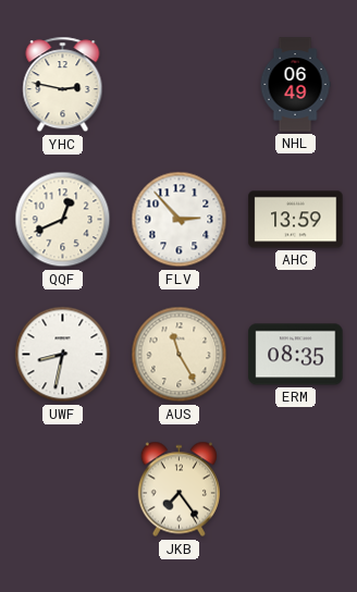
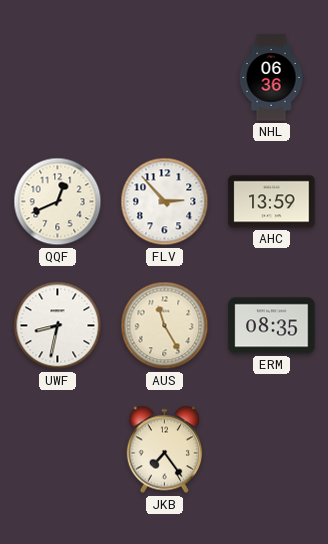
YHC: 2:47 -> none (63, 85)
NHL: 06:49 -> 06:36 (271, 78)
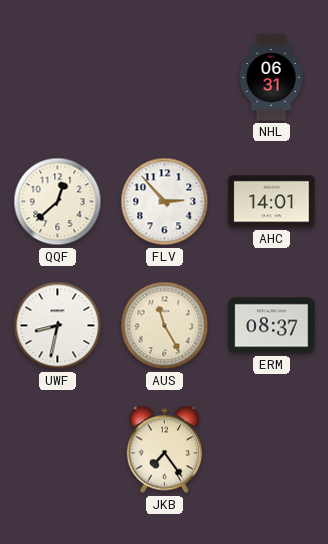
NHL: 06:36 -> 06:31 (271, 78)
QQF: 12:41 -> 12:38 (58, 202)
AHC: 13:59 -> 14:01 (272, 202)
ERM: 08:35 -> 08:37 (272, 326)
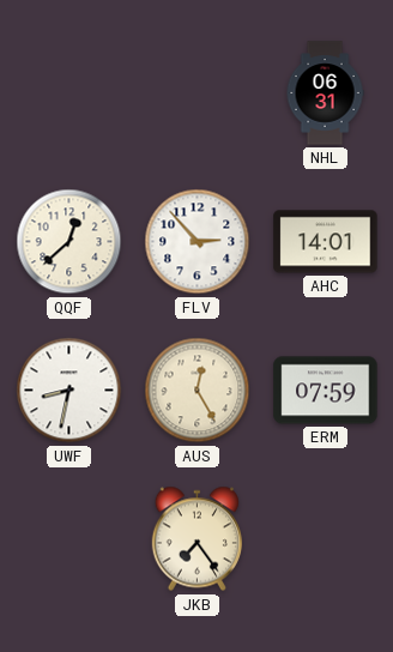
AUS: 11:25 -> 12:25 (198, 391)
ERM: 08:37 -> 07:59 (326, 391)
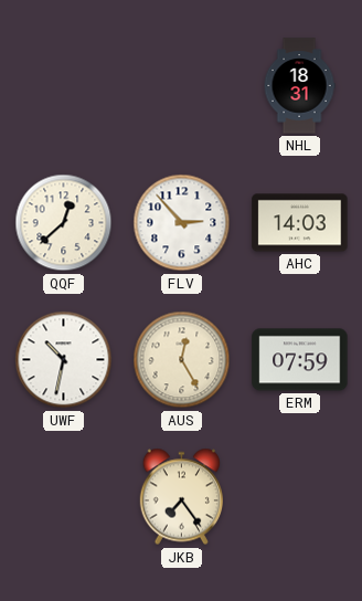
NHL: 06:31 -> 18:31 (299, 86)
AHC: 14:01 -> 14:03 (300, 223)
UWF: 8:32 -> 10:32 (64, 360)
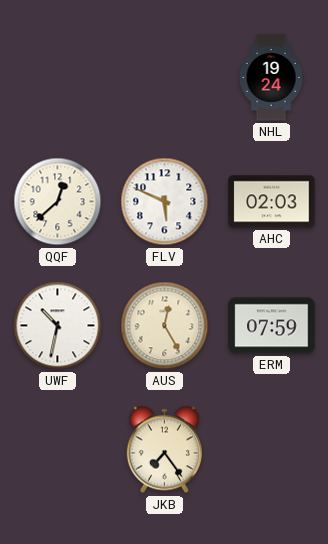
NHL: 18:31 -> 19:24 (271, 78)
FLV: 2:53 -> 5:49 (165, 202)
AHC: 14:03 -> 02:03 (272, 202)
